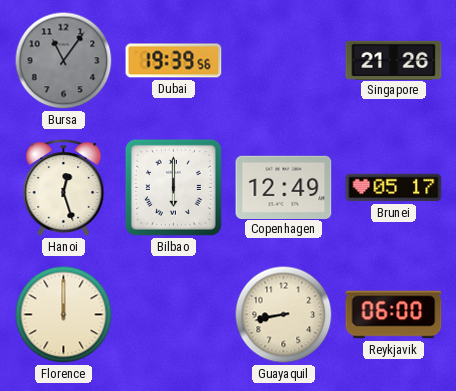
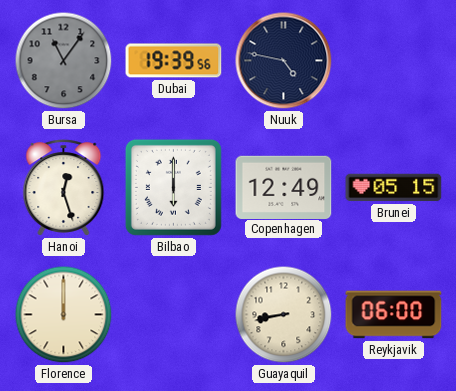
Nuuk: none -> 4:47 (284, 61)
Singapore: 21:26 -> none (394, 60)
Brunei: 05:17 -> 05:15 (394, 188)
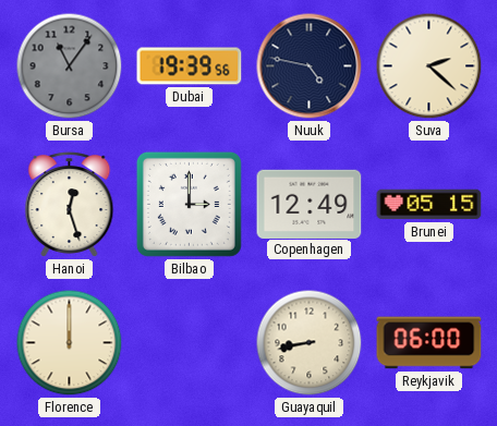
Suva: none -> 2:22 (429, 66)
Bilbao: 6:00 -> 3:00 (189, 204)
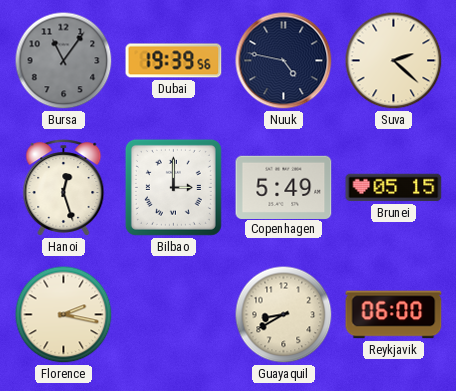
Copenhagen: 12:49 -> 5:49 (284, 187)
Florence: 12:00 -> 2:17 (64, 315)
Guayaquil: 8:43 -> 8:40 (284, 315)
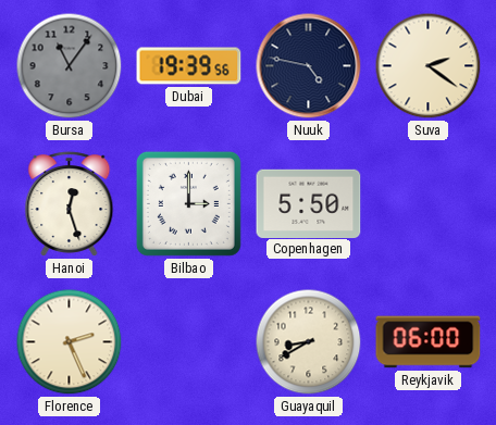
Suva: 2:22 -> 2:21 (429, 66)
Copenhagen: 5:49 -> 5:50 (309, 203)
Brunei: 05:15 -> none (394, 188)
Florence: 2:17 -> 2:26 (70, 342)
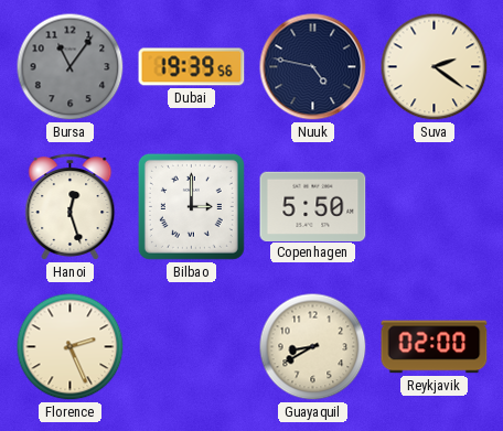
Reykjavik: 06:00 -> 02:00 (435, 347)
